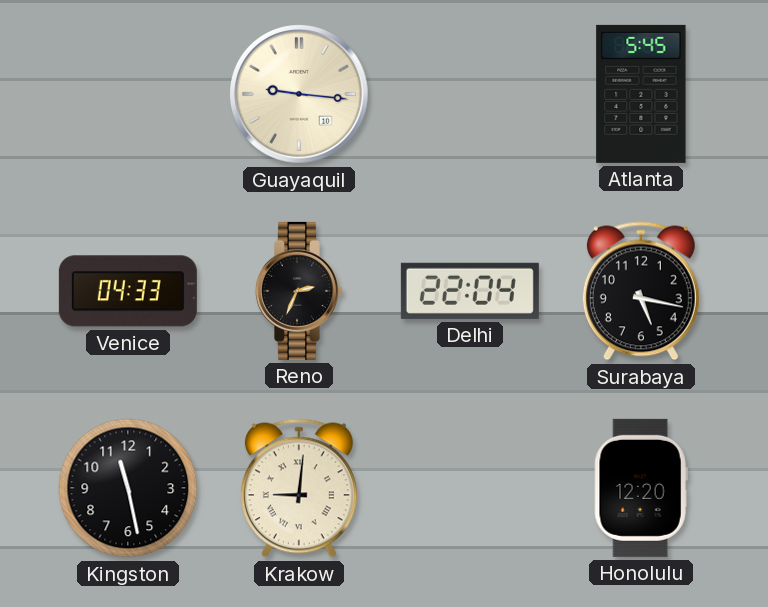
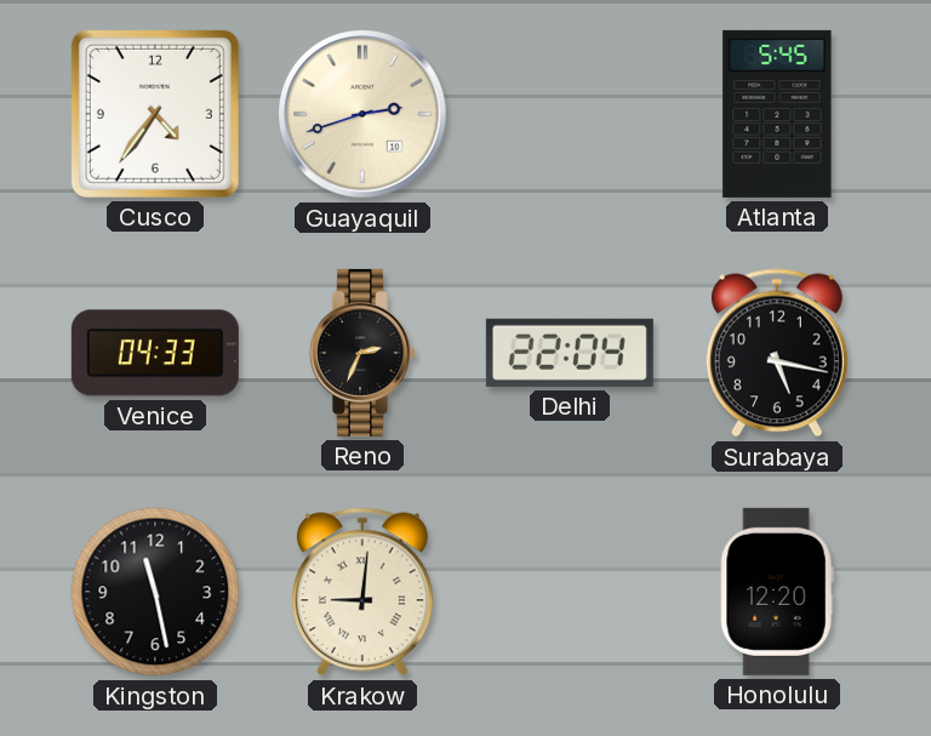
Cusco: none -> 4:36 (155, 114)
Guayaquil: 9:16 -> 2:42 (364, 115)
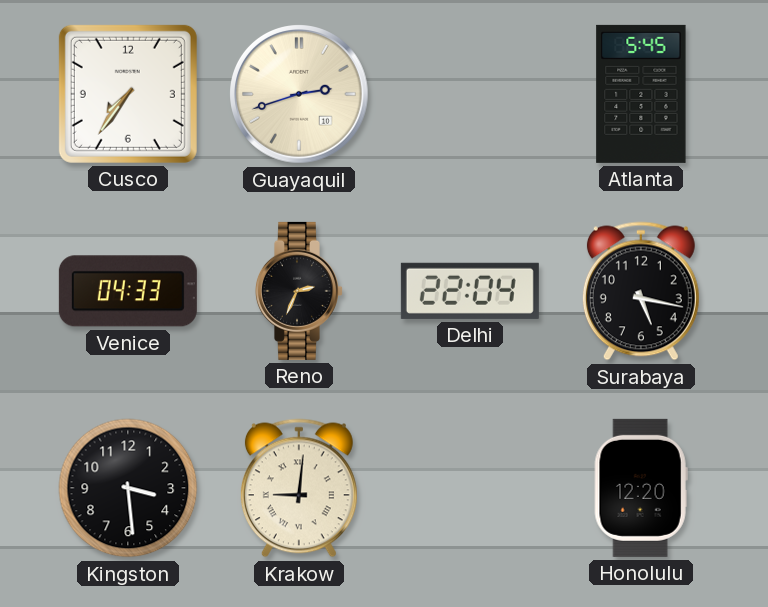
Cusco: 4:36 -> 7:36 (128, 94)
Kingston: 11:28 -> 3:29 (128, 488)
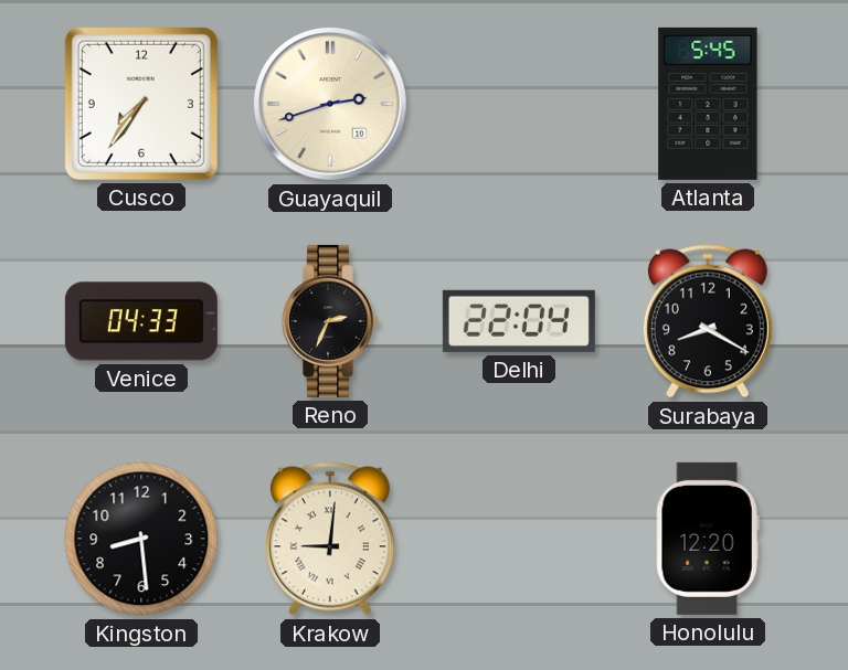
Surabaya: 5:17 -> 8:20 (708, 321)
Kingston: 3:29 -> 8:29 (141, 539)
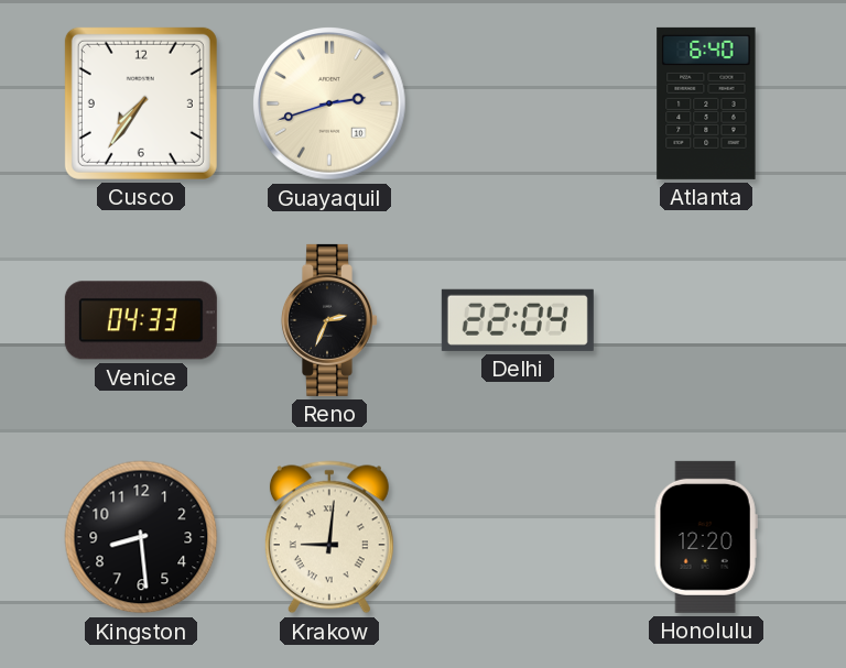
Atlanta: 5:45 -> 6:40 (706, 103)
Surabaya: 8:20 -> none (708, 321)
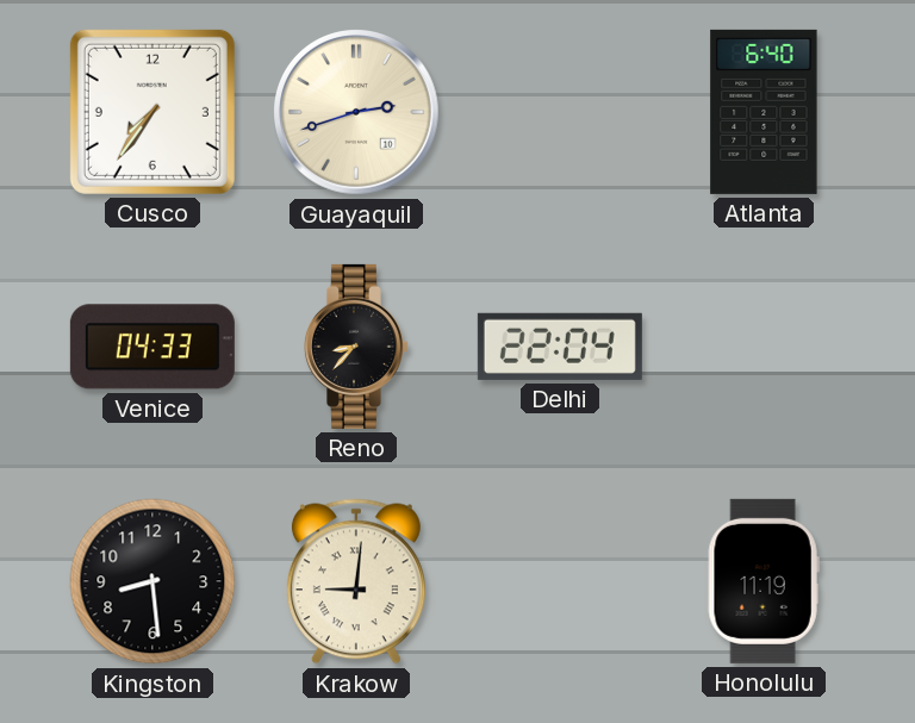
Reno: 2:34 -> 8:37 (356, 347)
Honolulu: 12:20 -> 11:19 (764, 581)
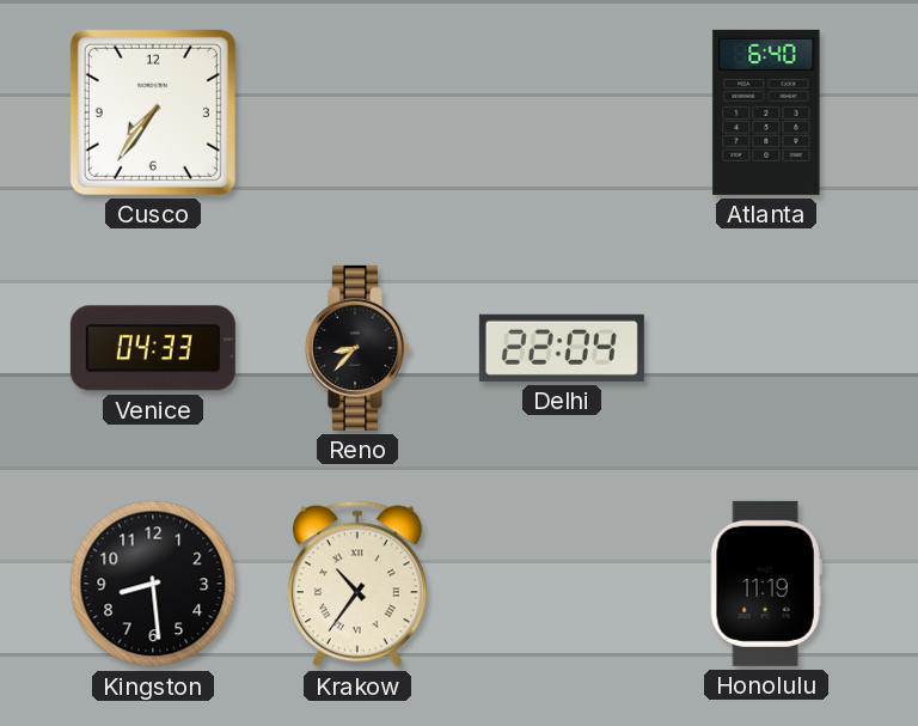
Guayaquil: 2:42 -> none (357, 113)
Krakow: 9:01 -> 10:36 (357, 584)
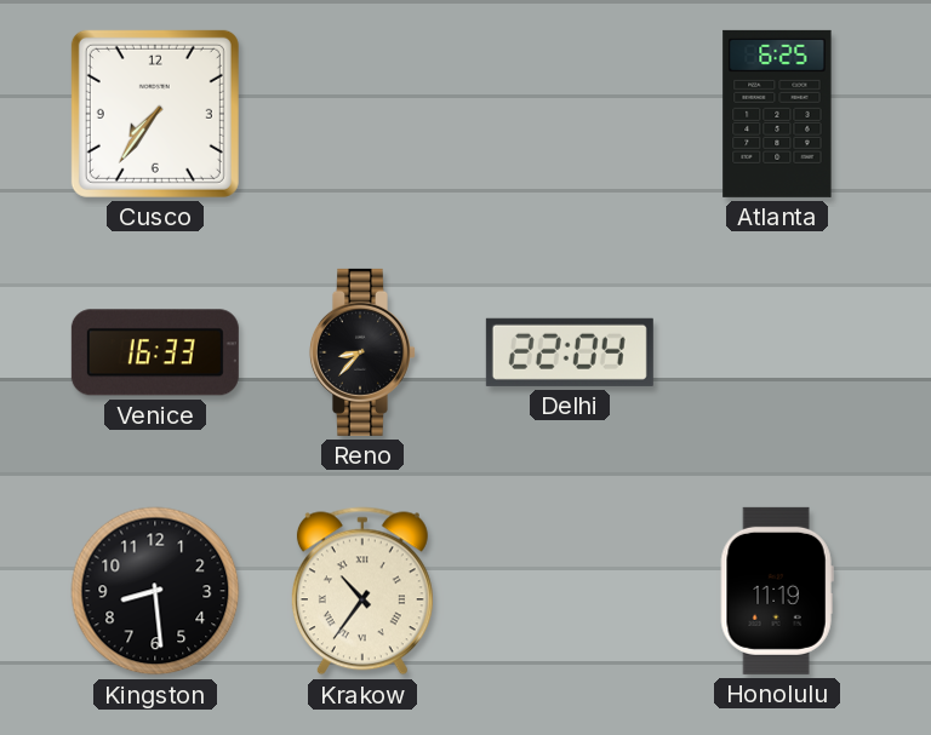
Atlanta: 6:40 -> 6:25 (777, 114)
Venice: 04:33 -> 16:33 (155, 352)
